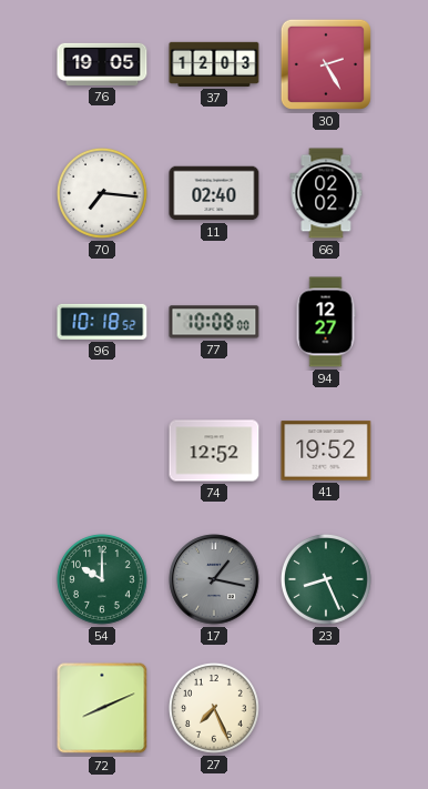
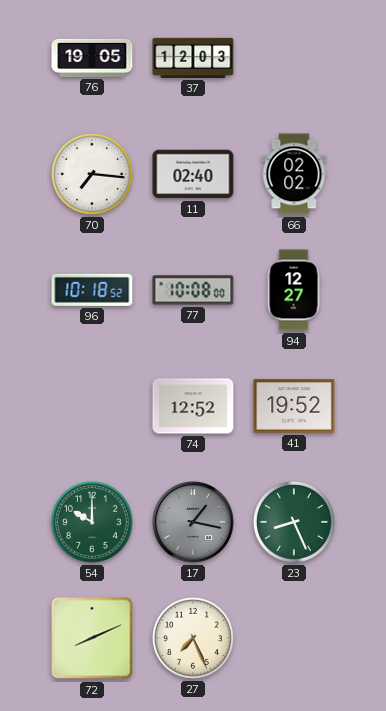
30: 2:25 -> none (326, 64)
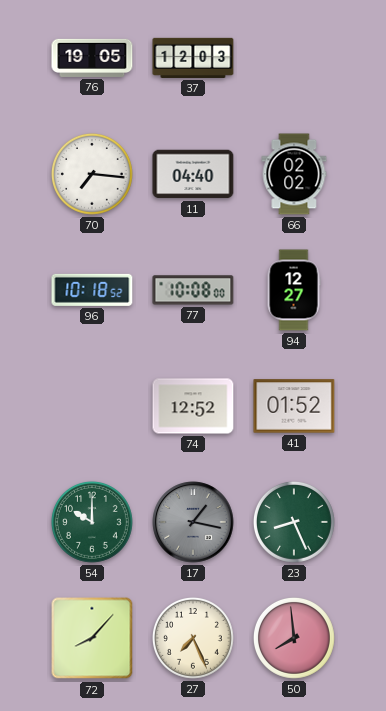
11: 02:40 -> 04:40 (193, 174)
41: 19:52 -> 01:52 (294, 406)
72: 8:11 -> 8:07 (92, 638)
50: none -> 7:59 (294, 638)
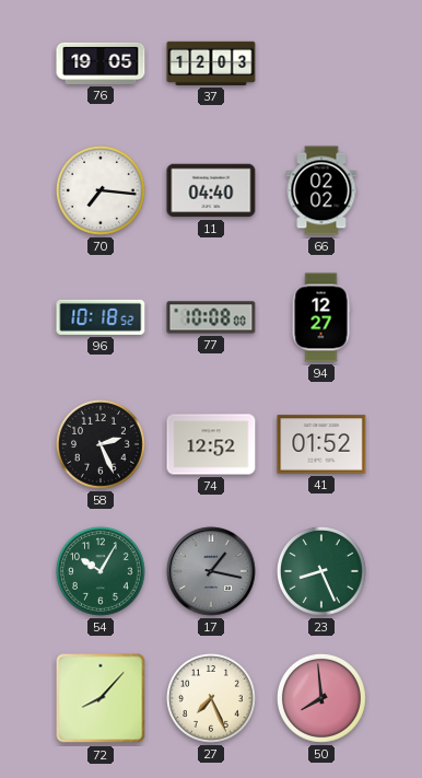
58: none -> 2:26 (101, 444)
54: 10:00 -> 10:05 (101, 571)
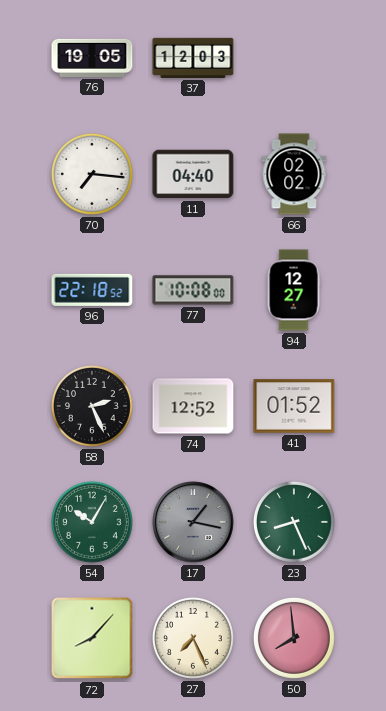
96: 10:18 -> 22:18 (92, 290)
